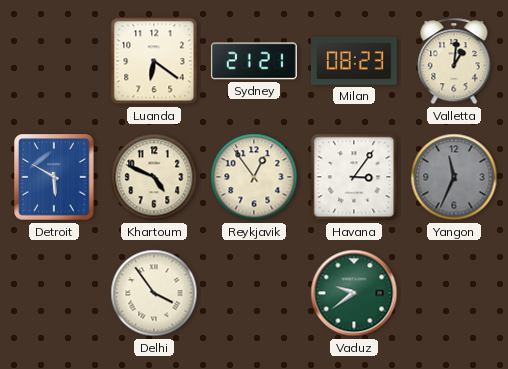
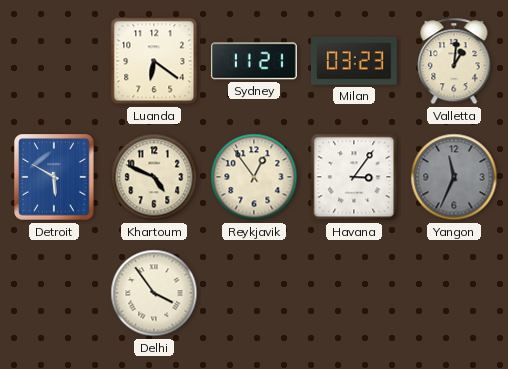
Sydney: 21:21 -> 11:21 (254, 61)
Milan: 08:23 -> 03:23 (354, 61)
Vaduz: 9:39 -> none (354, 293)
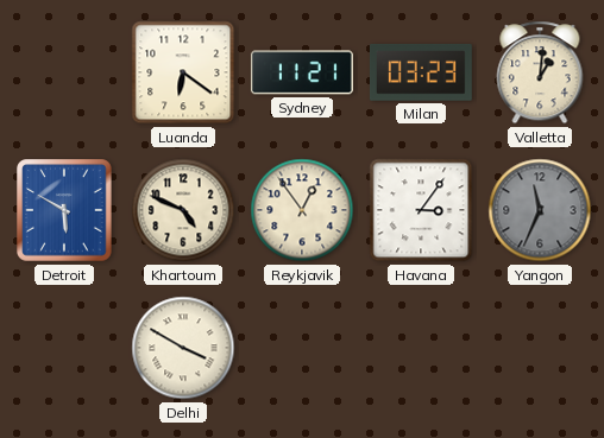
Delhi: 3:54 -> 3:50 (183, 348)
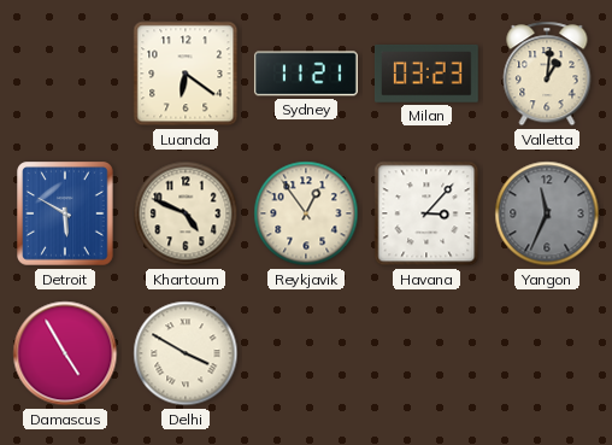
Havana: 3:06 -> 3:07 (426, 213)
Damascus: none -> 4:55 (65, 353)
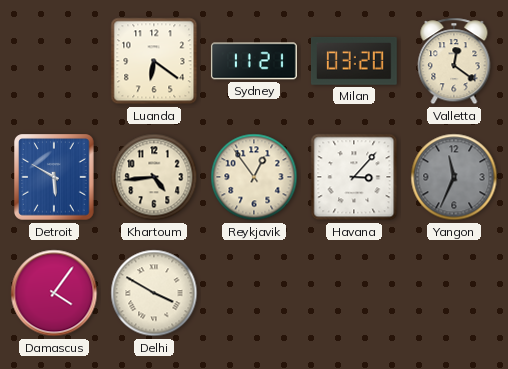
Milan: 03:23 -> 03:20 (354, 61)
Valletta: 1:01 -> 12:21 (454, 61)
Khartoum: 4:49 -> 4:44 (154, 177)
Damascus: 4:55 -> 4:06 (54, 293)
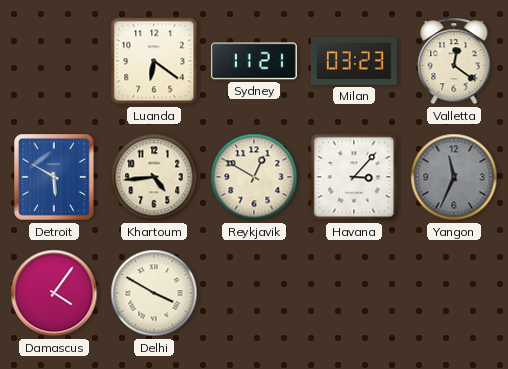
Milan: 03:20 -> 03:23 (354, 61)
Reykjavik: 12:54 -> 12:50 (254, 177)
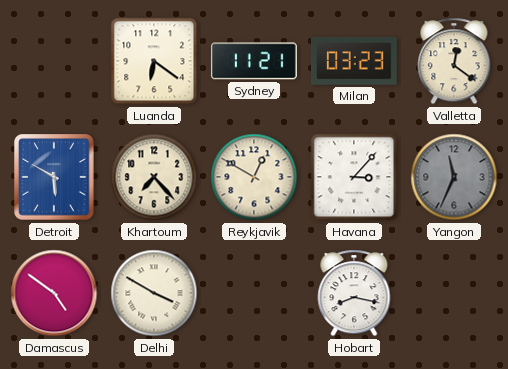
Khartoum: 4:44 -> 7:23 (154, 177)
Damascus: 4:06 -> 4:51 (54, 293)
Hobart: none -> 8:17 (354, 293)
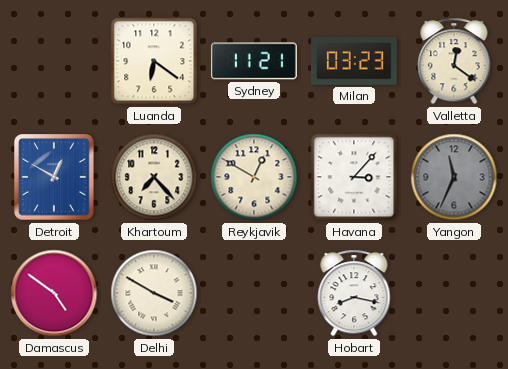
Detroit: 5:50 -> 12:50 (55, 177)
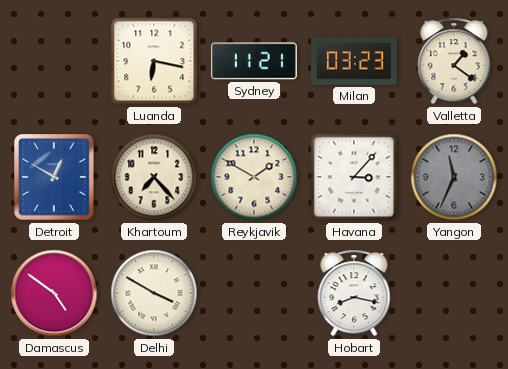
Luanda: 6:21 -> 6:17 (154, 61)
Valletta: 12:21 -> 1:21 (454, 61)
Reykjavik: 12:50 -> 1:50 (254, 177)
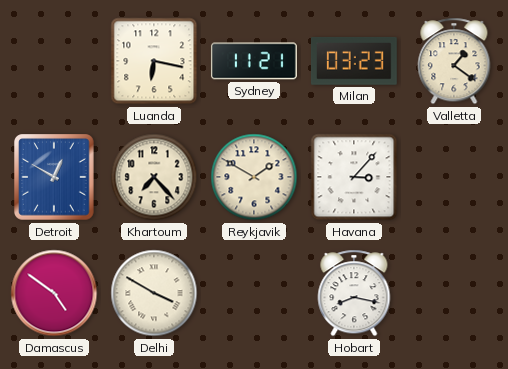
Yangon: 11:34 -> none (454, 177)
